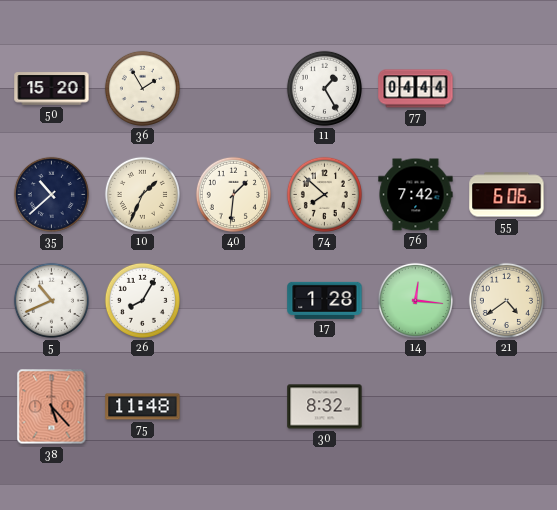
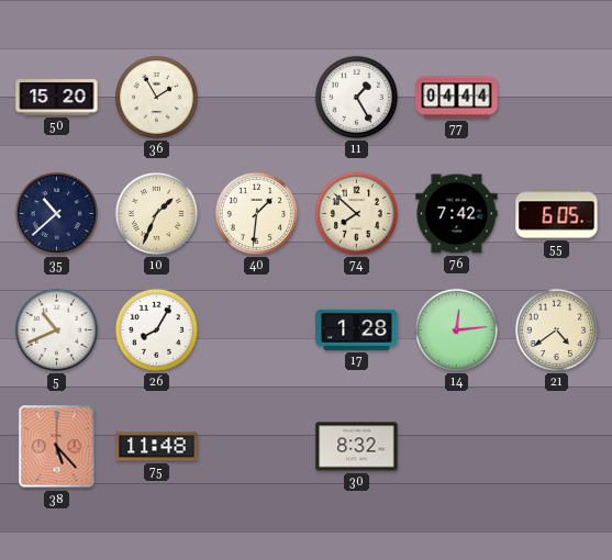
55: 6:06 -> 6:05 (557, 214)
14: 12:16 -> 12:14 (456, 329)
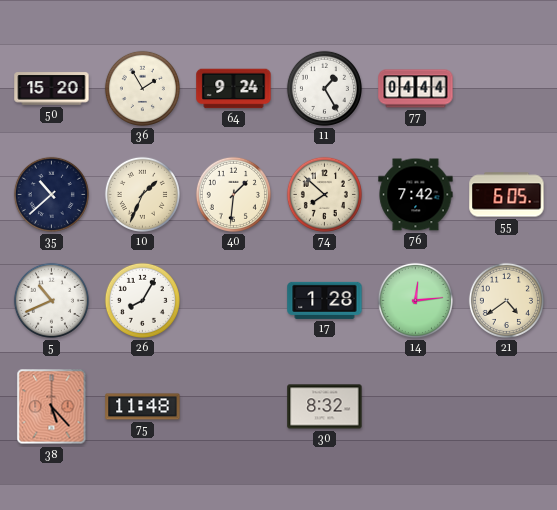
64: none -> 9:24 (234, 89)
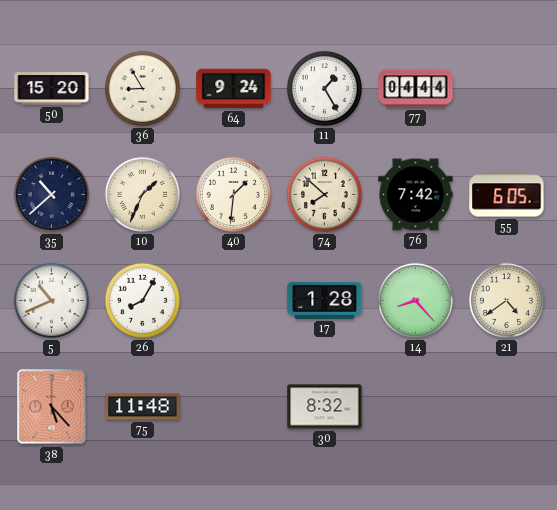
36: 1:55 -> 8:55 (142, 88)
14: 12:14 -> 8:23 (415, 300)
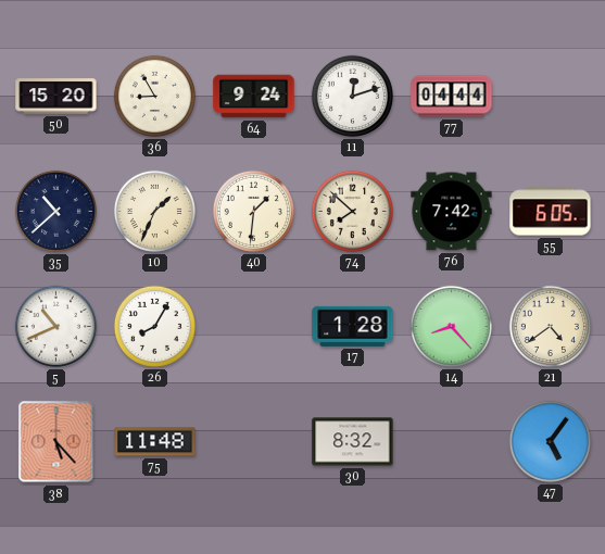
11: 1:25 -> 12:12 (352, 96)
47: none -> 5:06 (550, 441)
